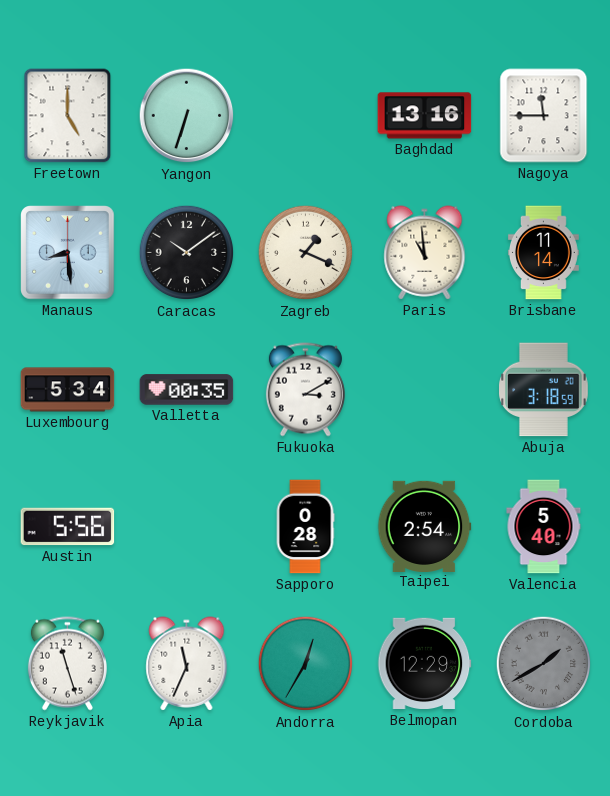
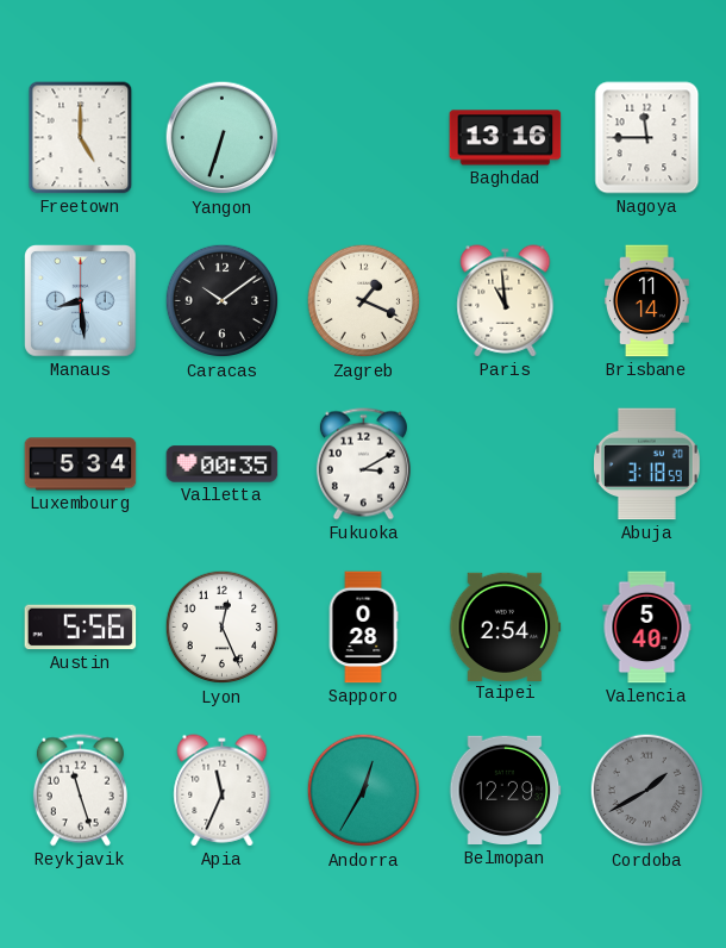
Lyon: none -> 12:26 (223, 628)
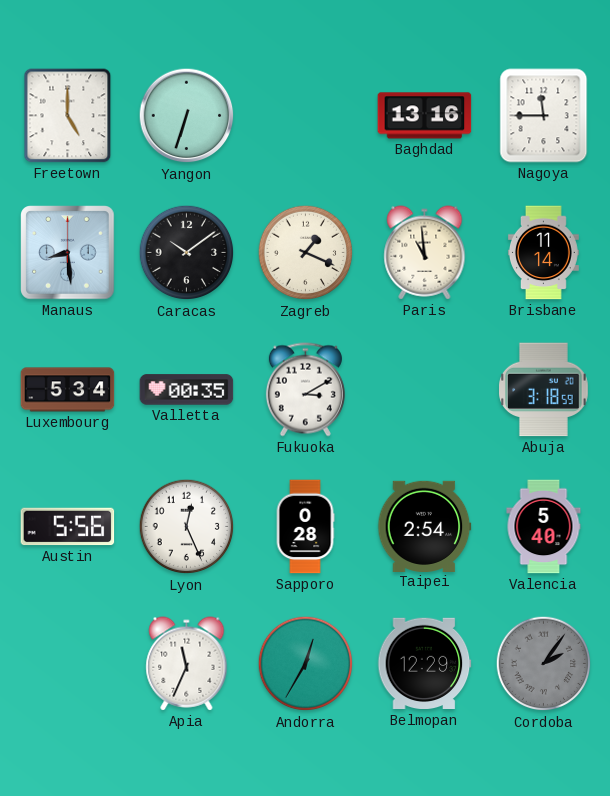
Reykjavik: 11:27 -> none (80, 791)
Cordoba: 1:40 -> 2:06 (544, 664)
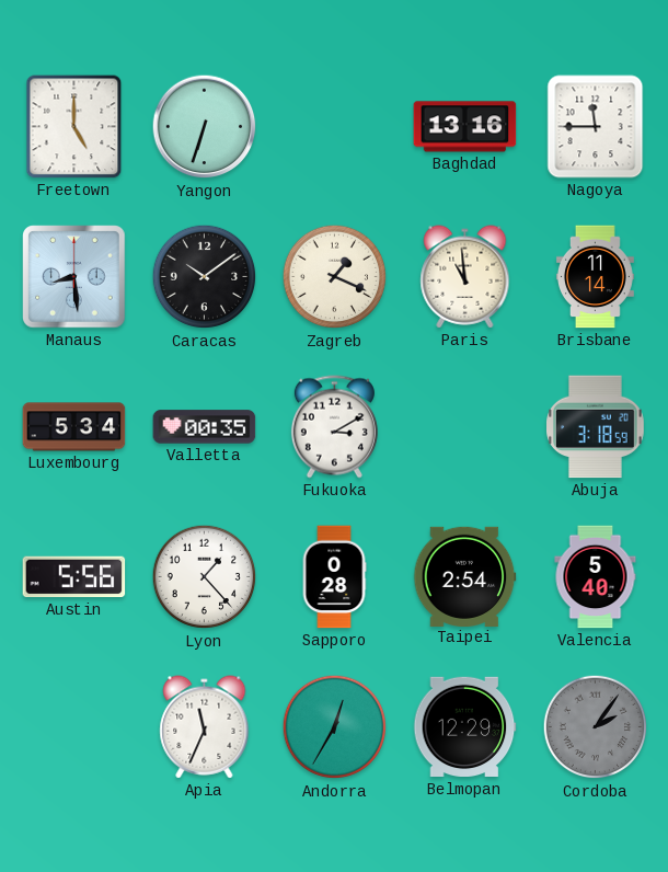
Lyon: 12:26 -> 1:23 (205, 577)
